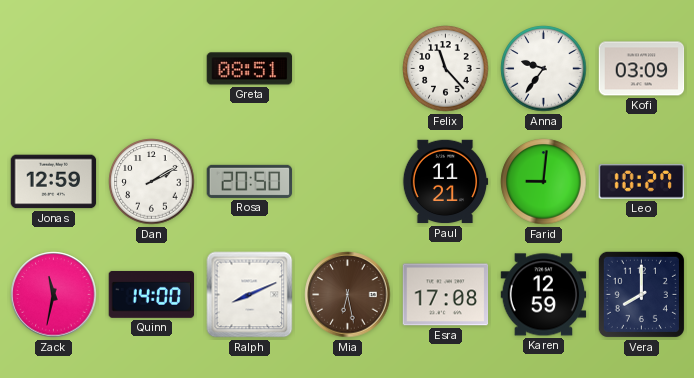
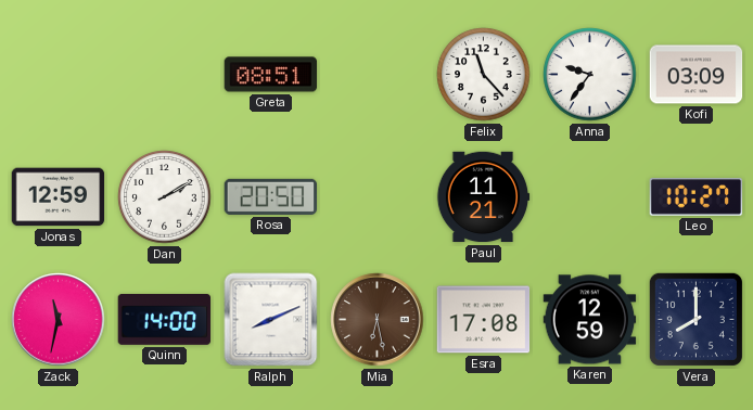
Farid: 9:01 -> none (544, 182)
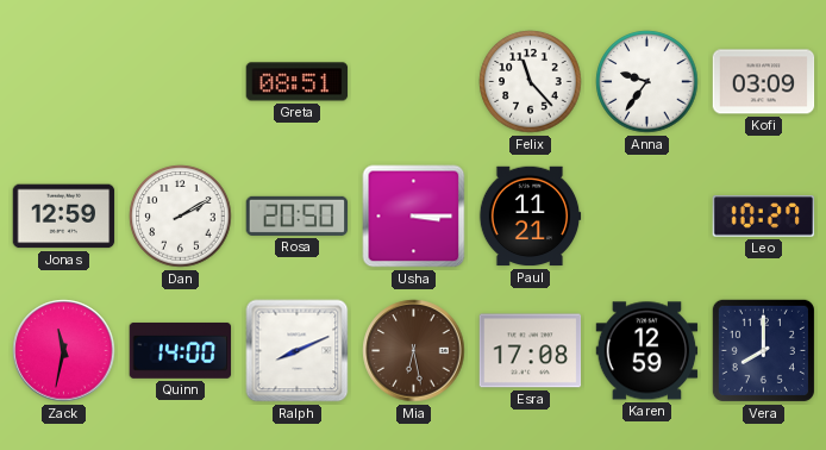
Usha: none -> 3:15 (414, 217)
